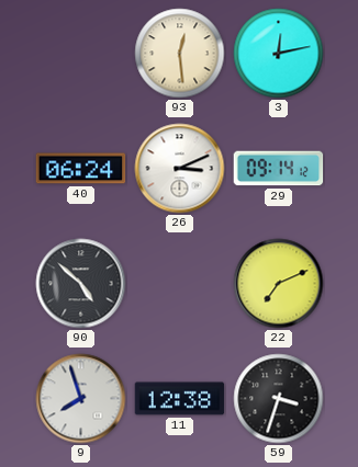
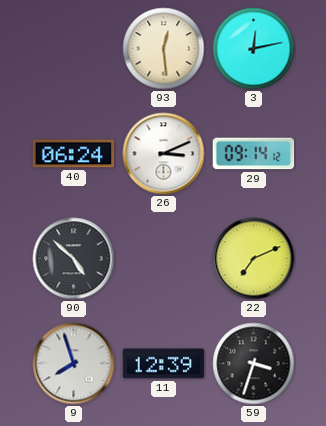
11: 12:38 -> 12:39 (164, 364)
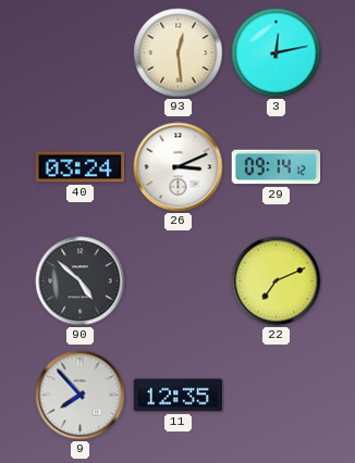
40: 06:24 -> 03:24 (81, 167)
9: 7:57 -> 7:53 (81, 396)
11: 12:39 -> 12:35 (179, 396)
59: 3:33 -> none (254, 364)
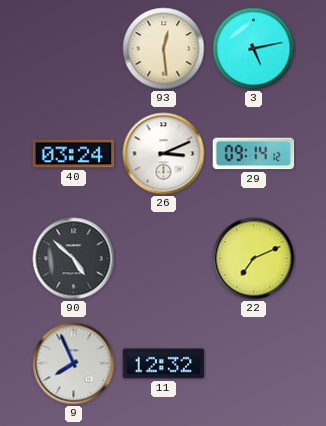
3: 12:13 -> 5:13 (254, 49)
9: 7:53 -> 7:56 (74, 364)
11: 12:35 -> 12:32 (164, 364)
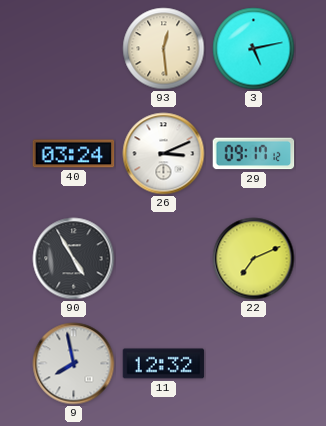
29: 09:14 -> 09:17 (254, 154)
90: 4:52 -> 4:55 (74, 259)
9: 7:56 -> 7:58 (74, 364)
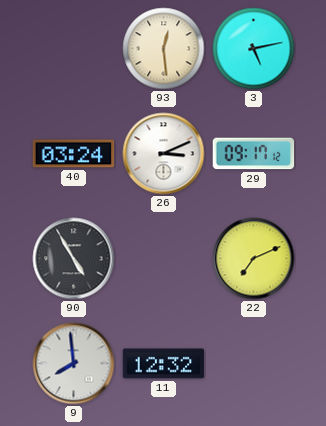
9: 7:58 -> 7:59 (74, 364)
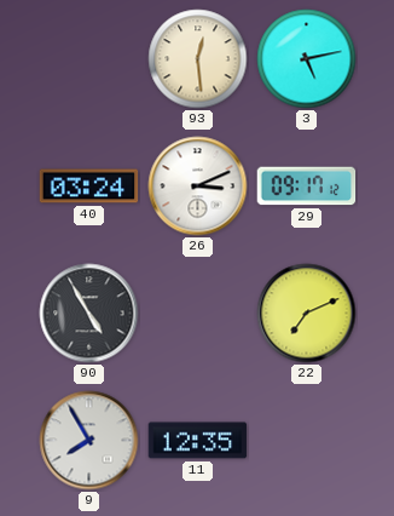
9: 7:59 -> 7:55 (89, 441)
11: 12:32 -> 12:35 (198, 441)
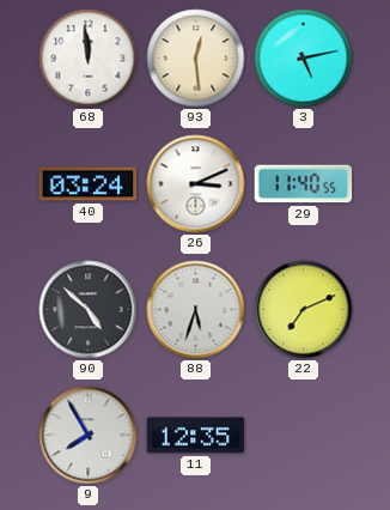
68: none -> 11:59 (89, 59)
29: 09:17 -> 11:40 (304, 184)
90: 4:55 -> 4:52 (89, 310)
88: none -> 5:33 (196, 310)
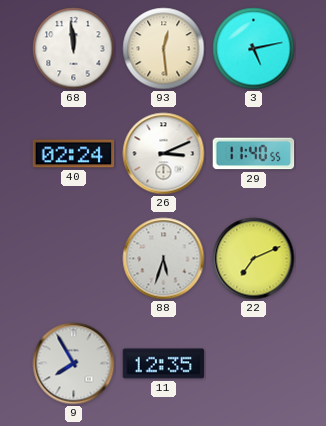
40: 03:24 -> 02:24 (74, 154)
90: 4:52 -> none (89, 310)
